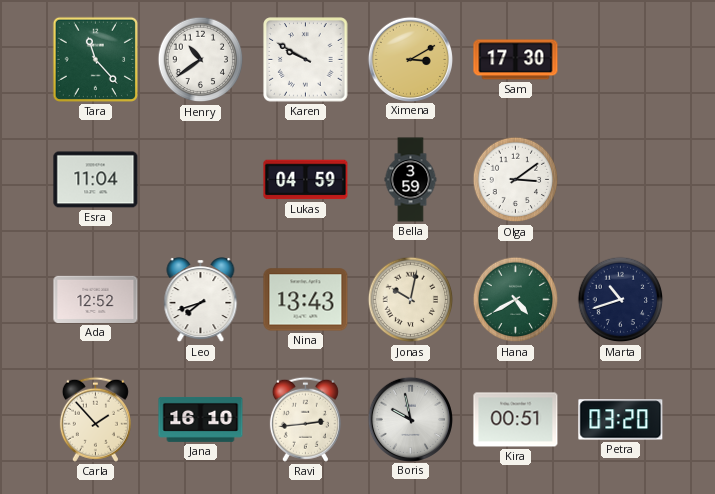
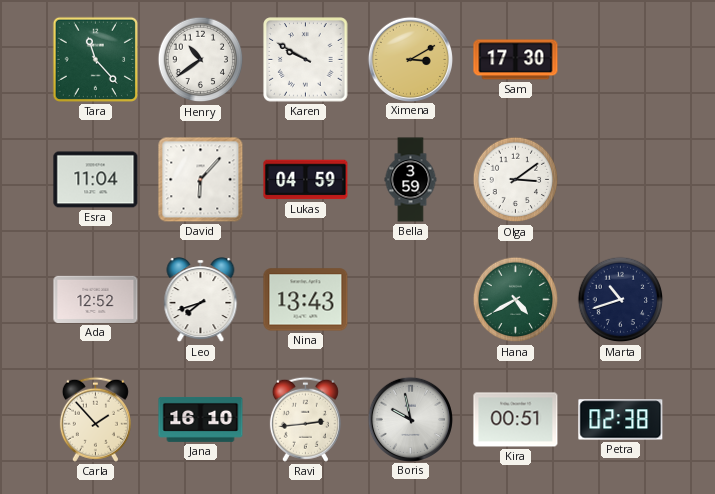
David: none -> 6:07 (201, 180)
Jonas: 10:02 -> none (411, 300)
Petra: 03:20 -> 02:38 (621, 420)
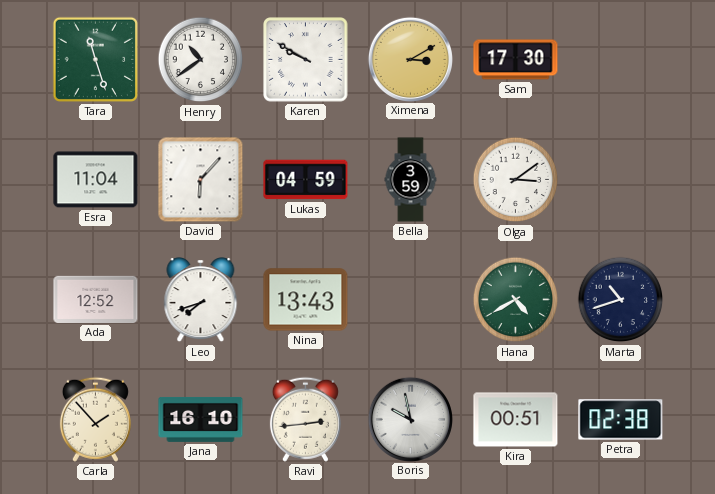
Tara: 11:23 -> 11:27 (95, 59)
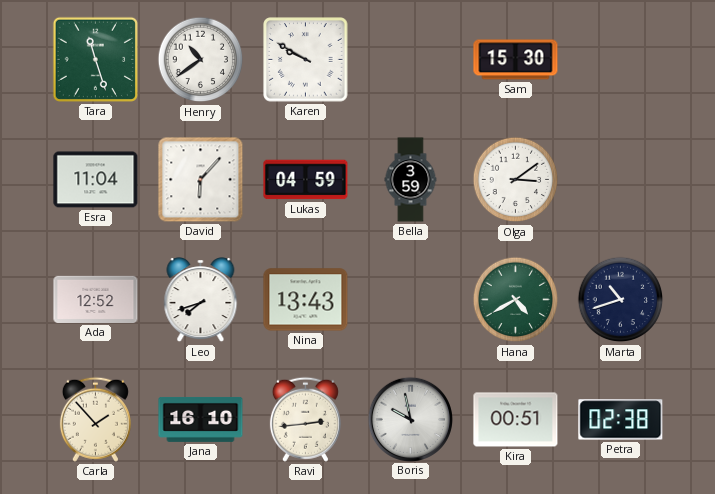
Ximena: 3:10 -> none (410, 59)
Sam: 17:30 -> 15:30 (516, 60)
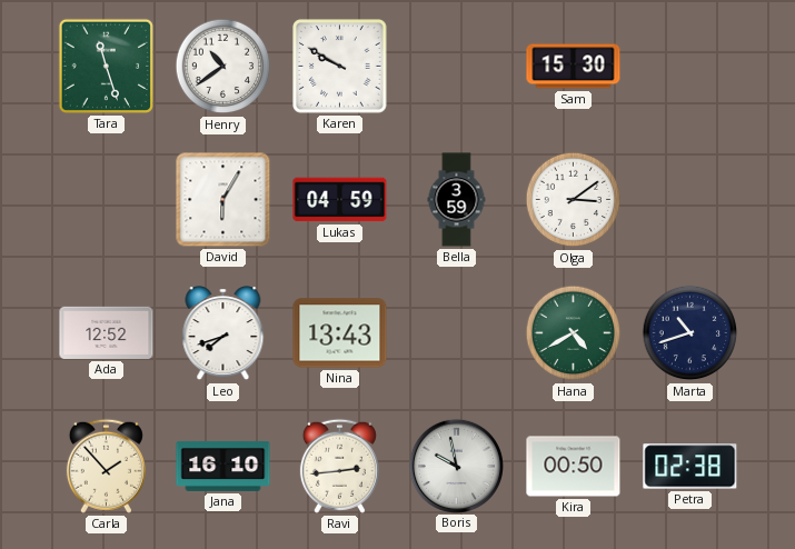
Esra: 11:04 -> none (96, 180)
David: 6:07 -> 6:05 (223, 200)
Kira: 00:51 -> 00:50 (574, 467)
